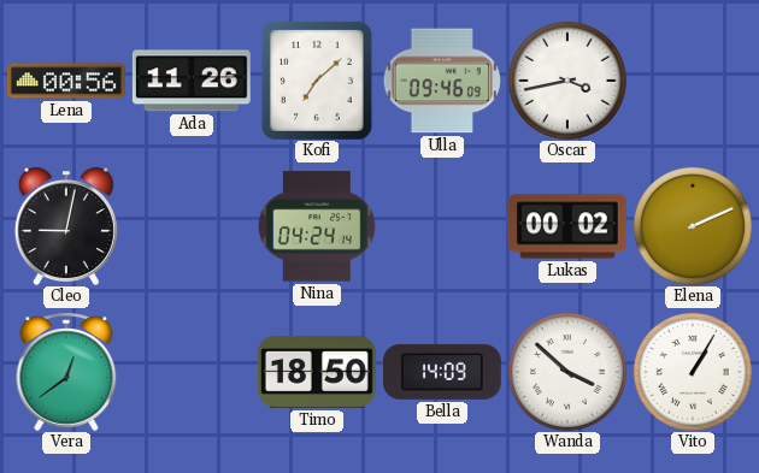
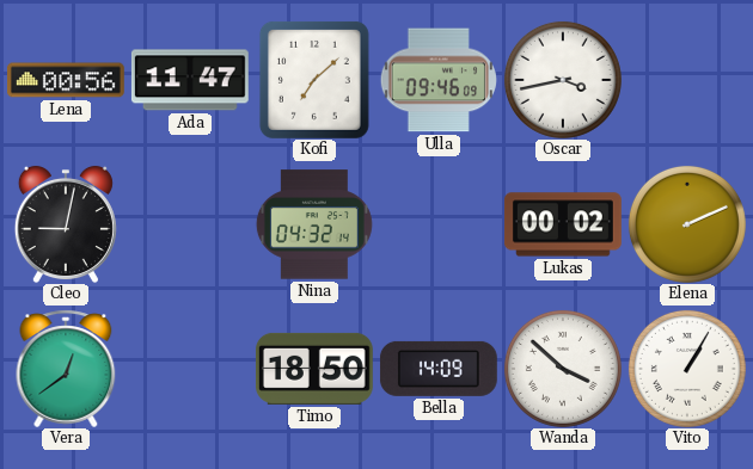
Ada: 11:26 -> 11:47 (190, 80)
Nina: 04:24 -> 04:32 (314, 224)
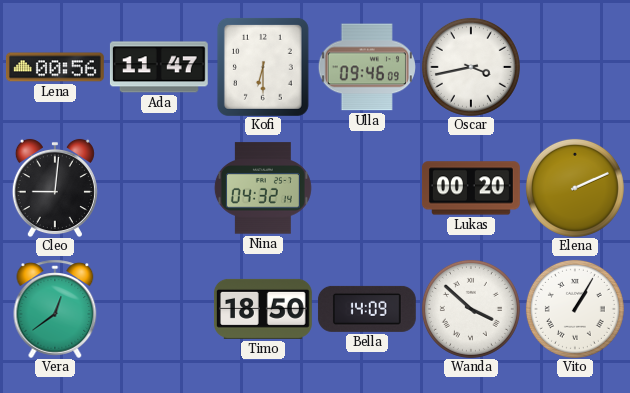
Kofi: 7:08 -> 6:30 (263, 67)
Cleo: 9:02 -> 9:01 (55, 188)
Lukas: 00:02 -> 00:20 (471, 188)
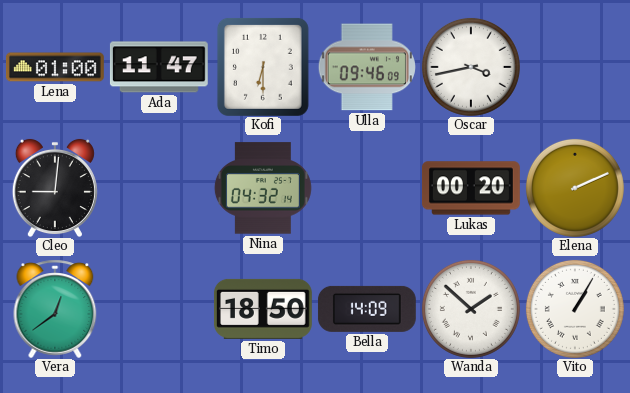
Lena: 00:56 -> 01:00 (56, 67)
Wanda: 3:52 -> 1:52 (471, 309)
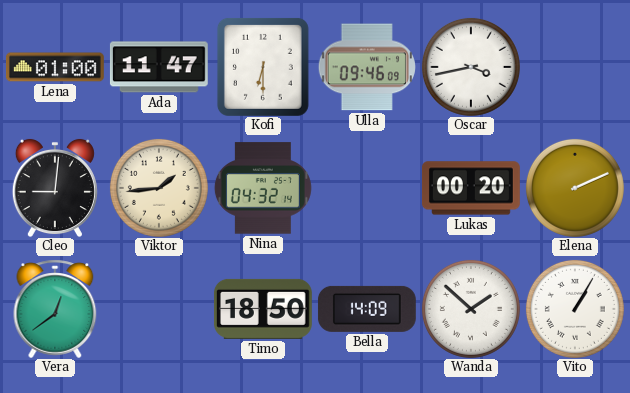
Viktor: none -> 1:44 (159, 188)
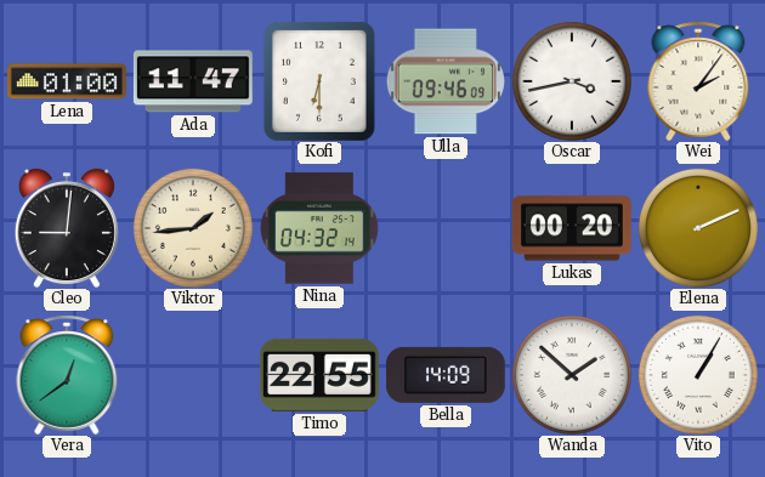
Wei: none -> 2:06 (698, 81)
Timo: 18:50 -> 22:55 (319, 375)
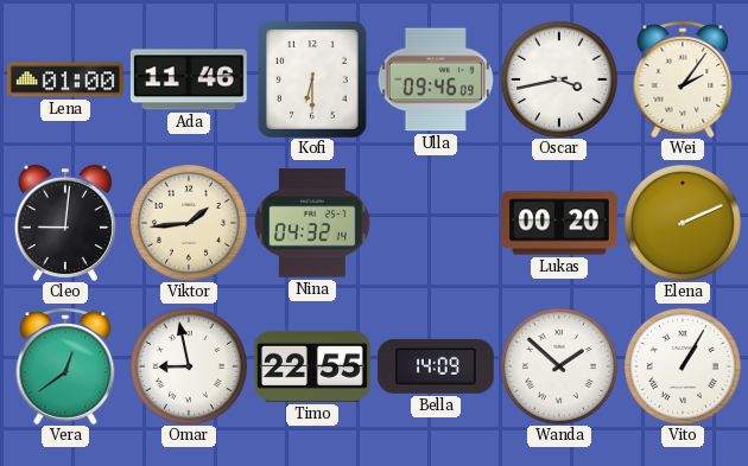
Ada: 11:47 -> 11:46 (189, 79)
Omar: none -> 8:58 (189, 366)
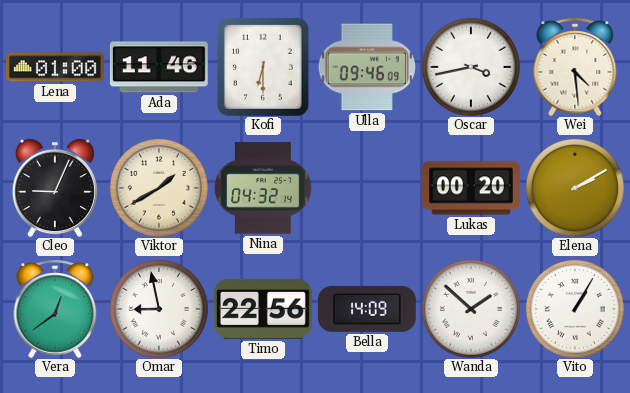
Wei: 2:06 -> 4:29 (575, 67)
Cleo: 9:01 -> 9:04 (55, 188)
Viktor: 1:44 -> 1:40 (159, 188)
Elena: 2:11 -> 2:10 (575, 188)
Timo: 22:55 -> 22:56 (263, 309)
